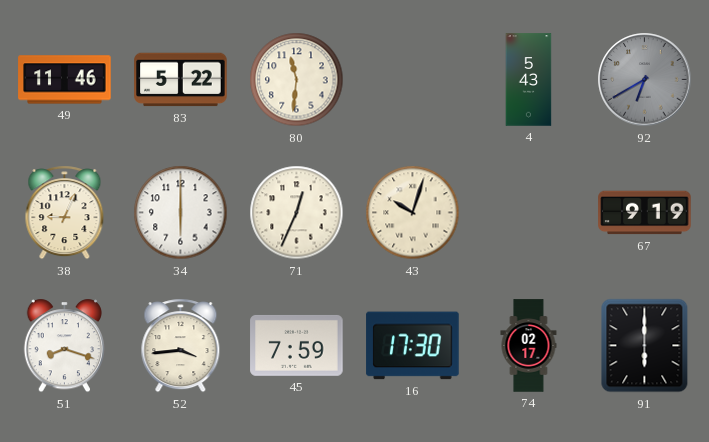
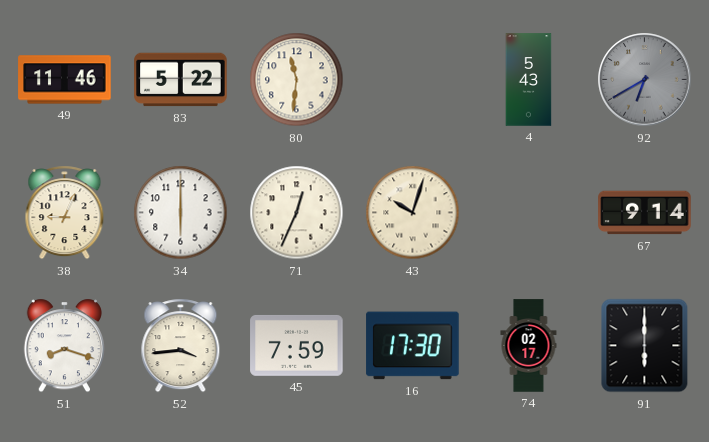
67: 9:19 -> 9:14 (645, 213)
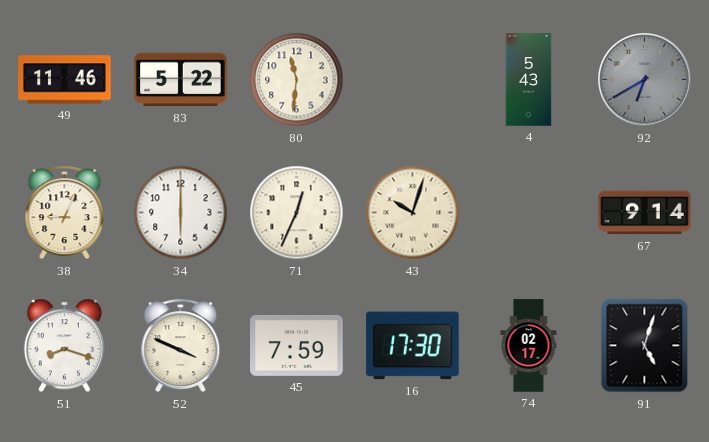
52: 3:44 -> 3:49 (181, 346)
91: 6:00 -> 5:03 (645, 346)
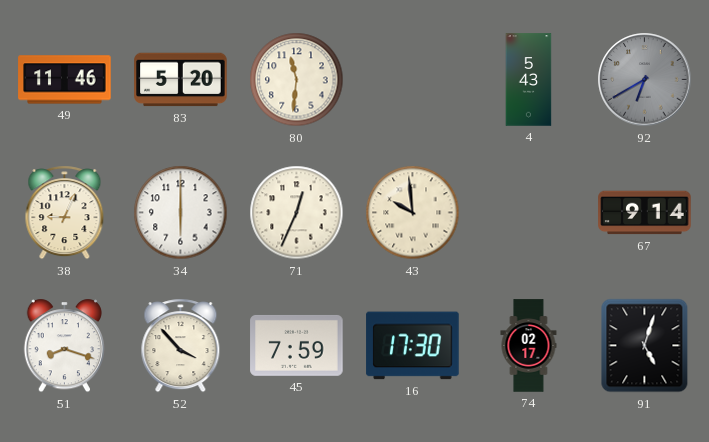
83: 5:22 -> 5:20 (181, 80)
43: 10:03 -> 9:59 (413, 213)
52: 3:49 -> 3:53 (181, 346)
